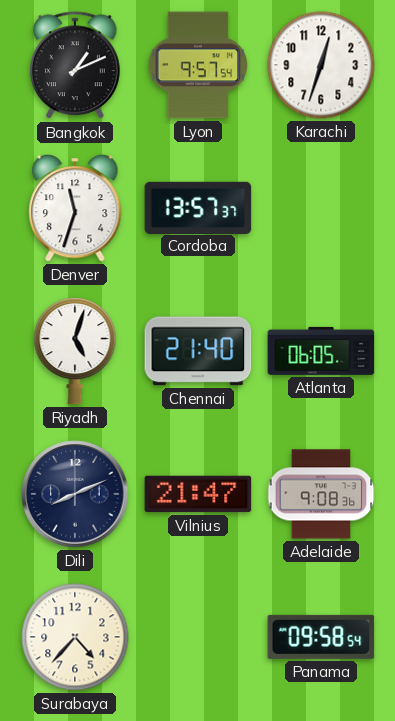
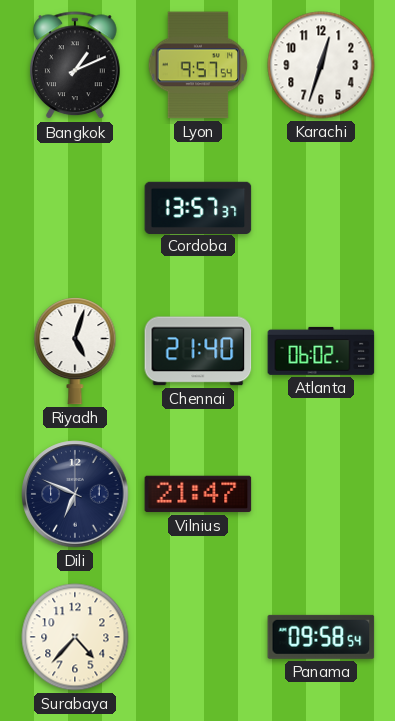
Denver: 11:33 -> none (75, 208)
Atlanta: 06:05 -> 06:02 (321, 351)
Dili: 8:11 -> 6:49 (75, 494)
Adelaide: 9:08 -> none (321, 494)
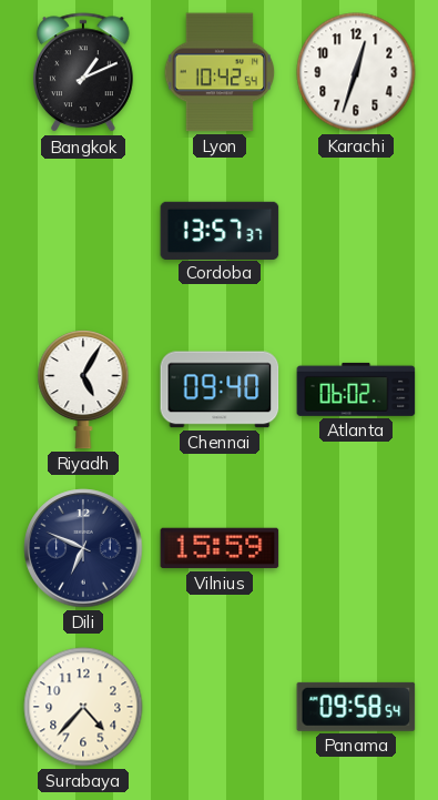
Lyon: 9:57 -> 10:42 (220, 72)
Riyadh: 5:03 -> 5:05 (83, 391)
Chennai: 21:40 -> 09:40 (220, 389)
Vilnius: 21:47 -> 15:59 (220, 548)
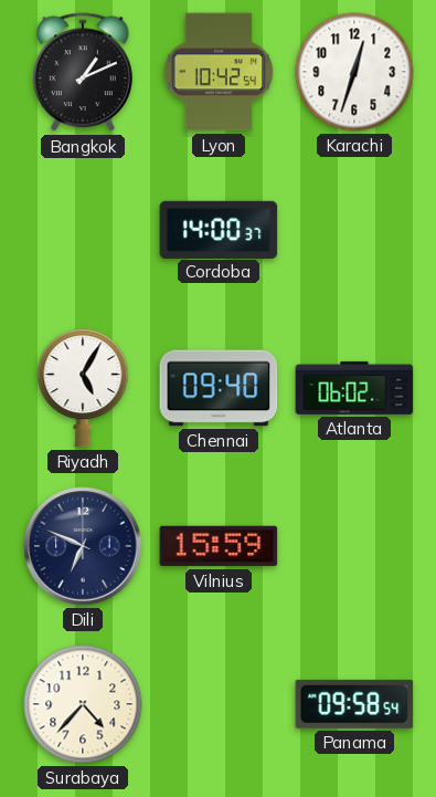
Cordoba: 13:57 -> 14:00 (219, 229)
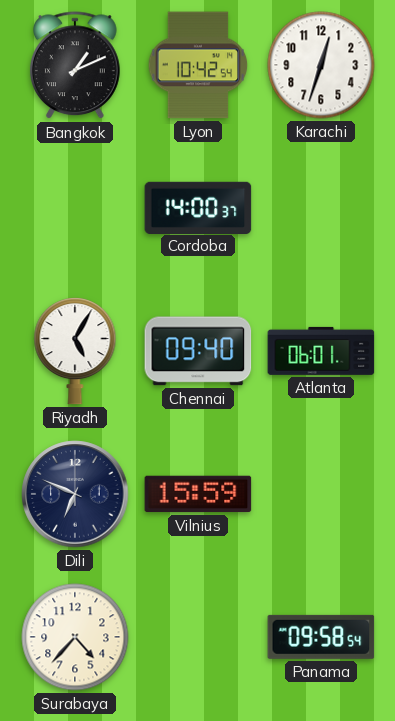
Atlanta: 06:02 -> 06:01 (321, 351)
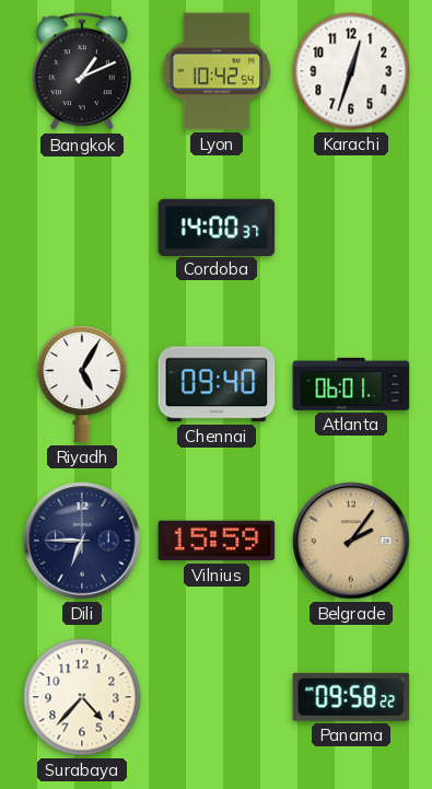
Dili: 6:49 -> 6:45 (82, 541)
Belgrade: none -> 2:06 (351, 541)
Panama: 09:58:54 -> 09:58:22 (351, 697)
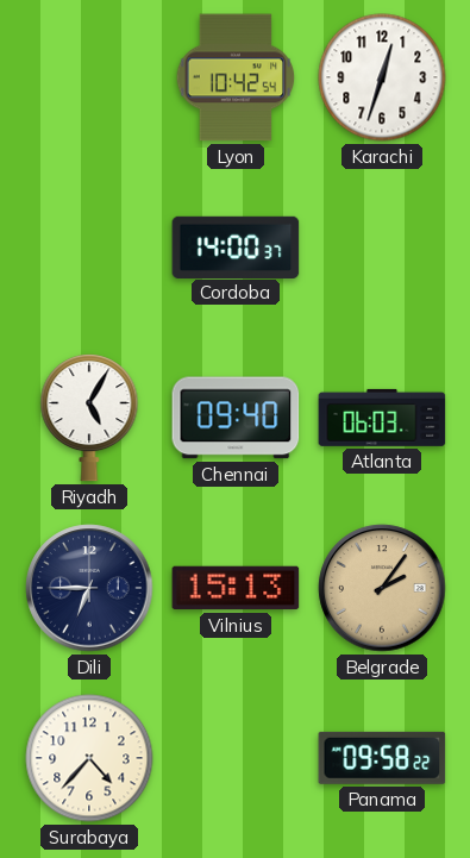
Bangkok: 1:11 -> none (82, 72)
Atlanta: 06:01 -> 06:03 (382, 418)
Vilnius: 15:59 -> 15:13 (236, 588)
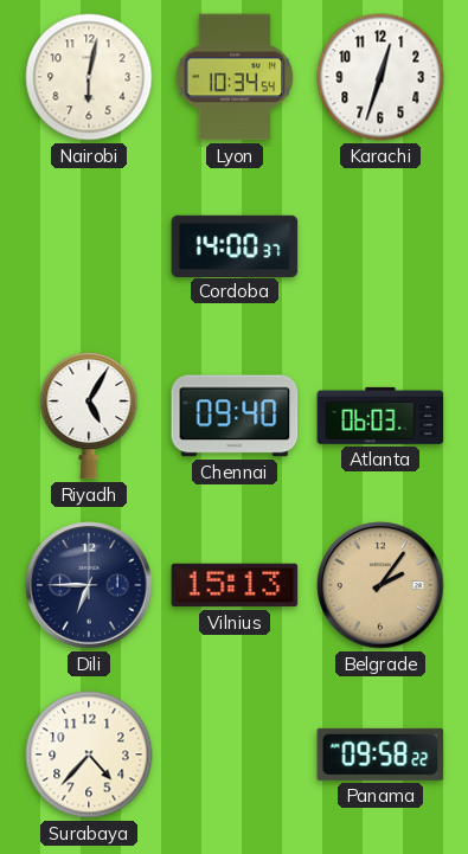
Nairobi: none -> 6:02 (89, 77)
Lyon: 10:42 -> 10:34 (235, 77)
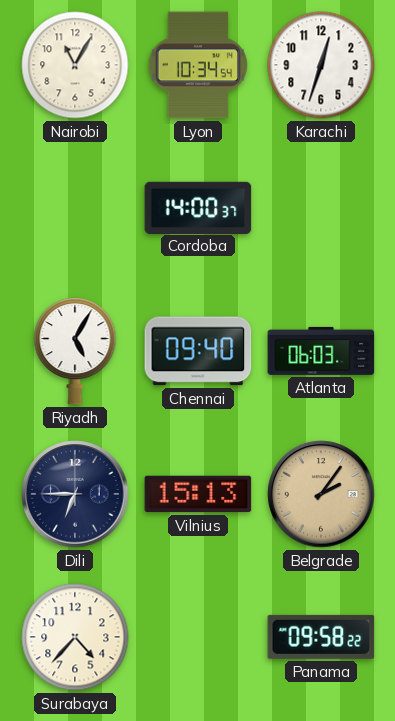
Nairobi: 6:02 -> 11:05 (75, 65)
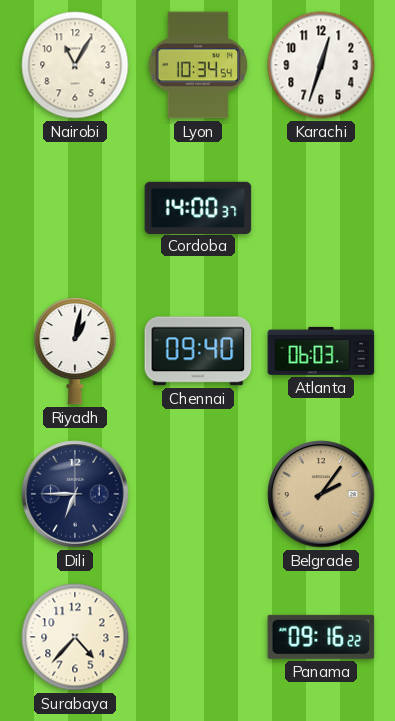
Riyadh: 5:05 -> 1:02 (75, 352)
Vilnius: 15:13 -> none (198, 494)
Panama: 09:58 -> 09:16 (321, 637)
